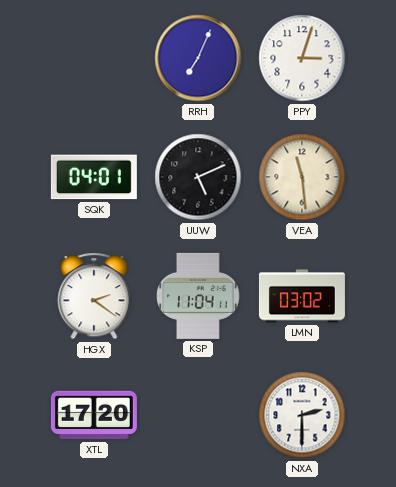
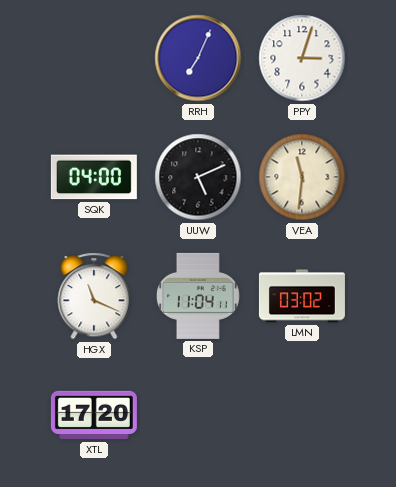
SQK: 04:01 -> 04:00 (94, 177)
VEA: 11:29 -> 11:31 (302, 177)
HGX: 2:21 -> 11:19 (94, 296)
NXA: 2:30 -> none (302, 415)
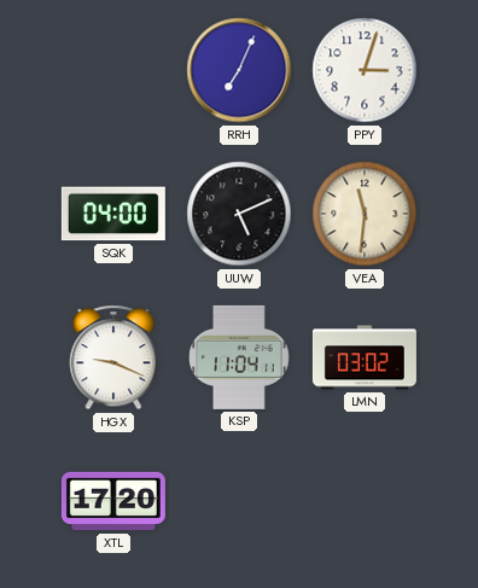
HGX: 11:19 -> 9:19 (113, 357)
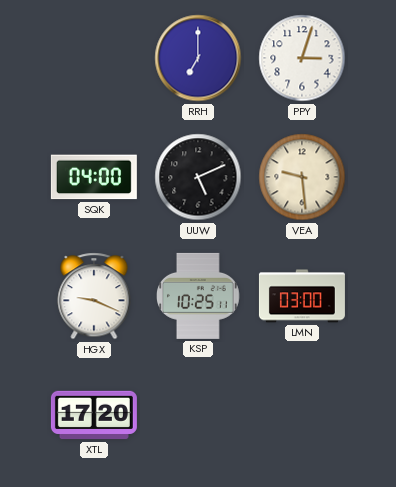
RRH: 7:04 -> 7:00 (198, 58)
VEA: 11:31 -> 9:29 (302, 177)
KSP: 11:04 -> 10:25 (198, 296)
LMN: 03:02 -> 03:00 (302, 296)
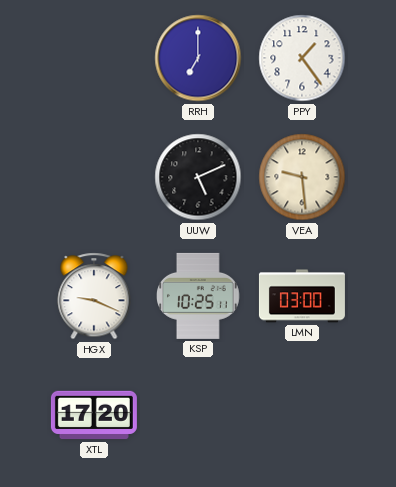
PPY: 3:03 -> 1:24 (302, 58)
SQK: 04:00 -> none (94, 177)
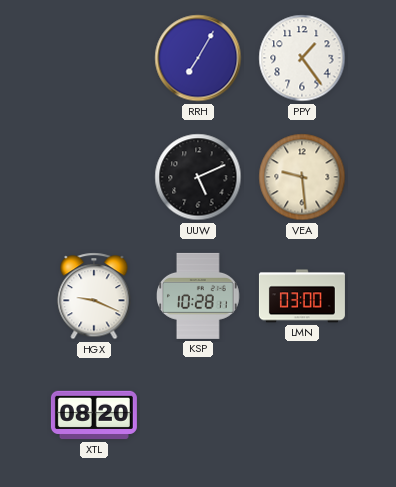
RRH: 7:00 -> 7:05 (198, 58)
KSP: 10:25 -> 10:28 (198, 296)
XTL: 17:20 -> 08:20 (94, 415)
